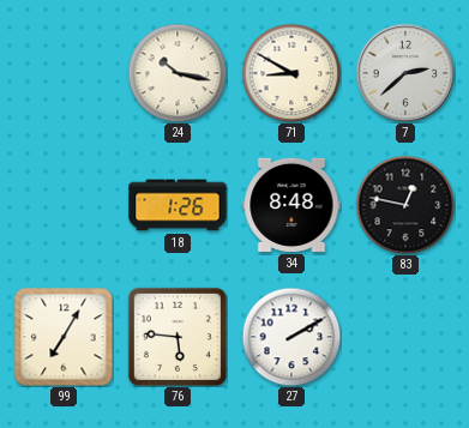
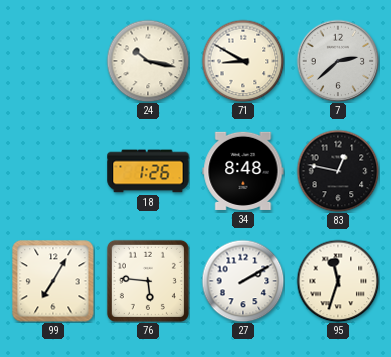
95: none -> 11:33 (338, 281)
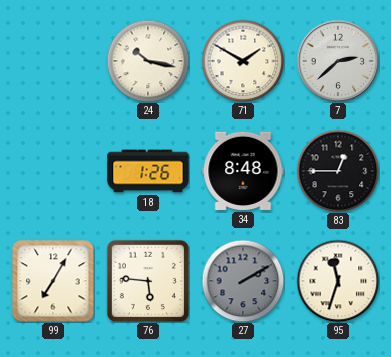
71: 8:50 -> 1:50 (243, 61)
83: 12:47 -> 12:45 (338, 171)
27 dial: white -> grey (243, 281)
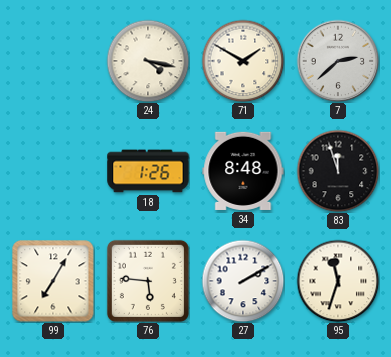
24: 10:17 -> 4:17 (148, 61)
83: 12:45 -> 11:57 (338, 171)
27 dial: grey -> white (243, 281)
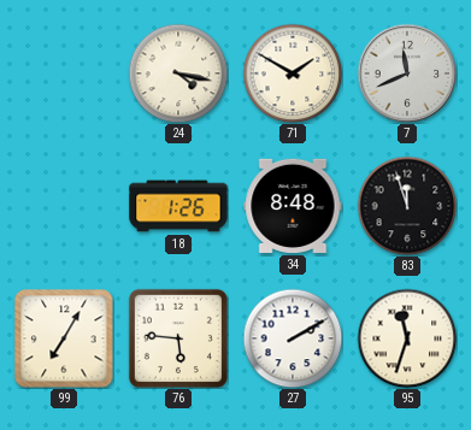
7: 2:38 -> 11:41 (407, 73)
